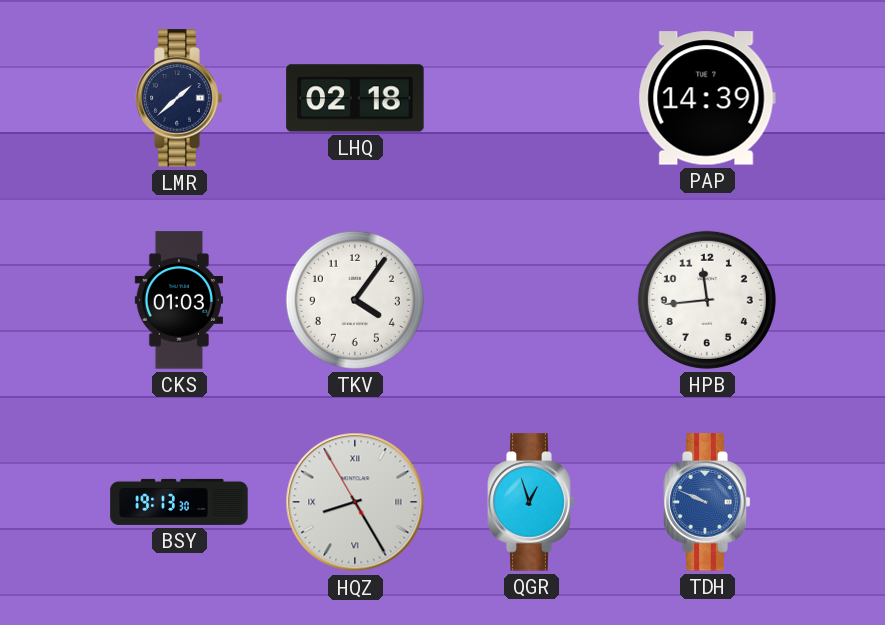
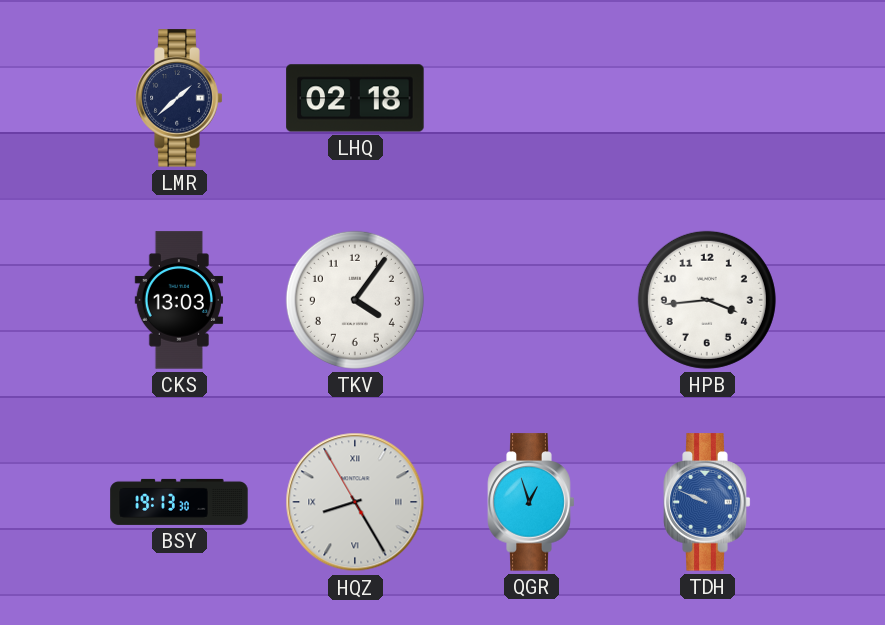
PAP: 14:39 -> none (707, 98)
CKS: 01:03 -> 13:03 (178, 300)
HPB: 11:44 -> 3:44 (707, 300)
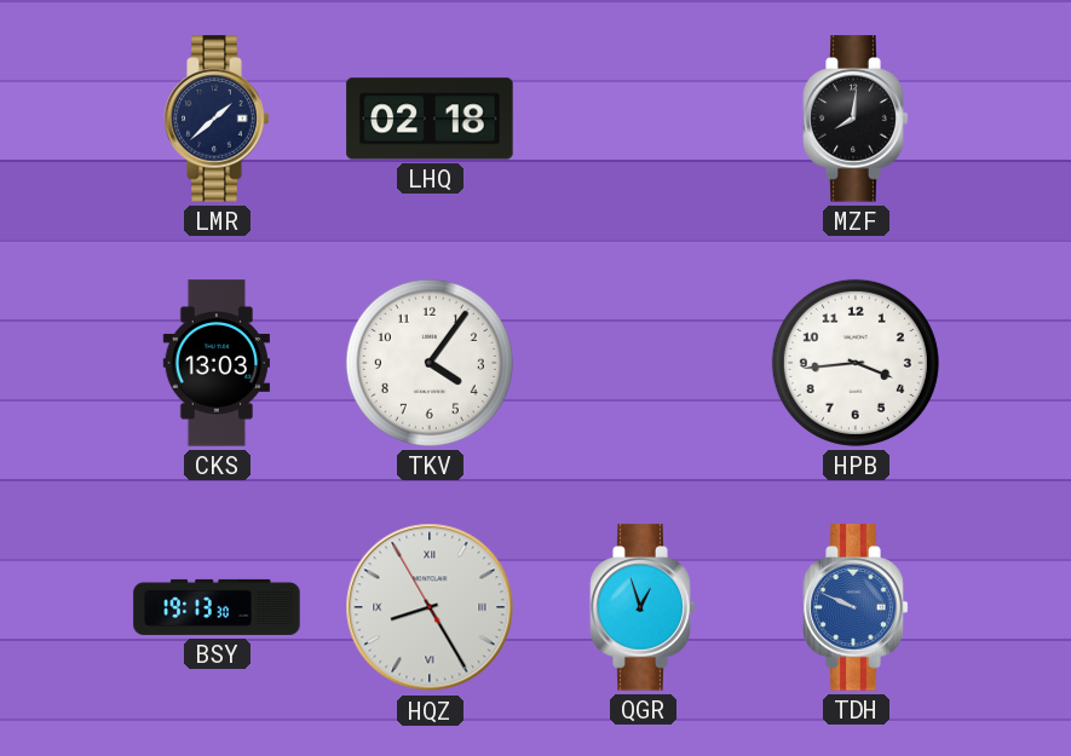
MZF: none -> 8:01 (856, 119)
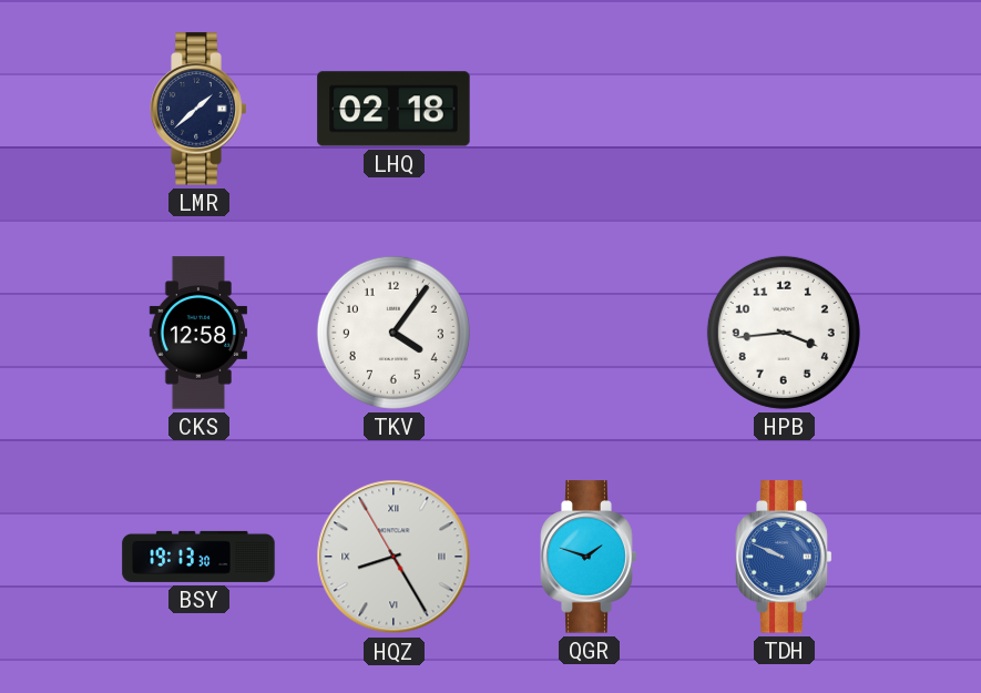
MZF: 8:01 -> none (856, 119)
CKS: 13:03 -> 12:58 (197, 333)
QGR: 12:57 -> 1:48 (589, 557)
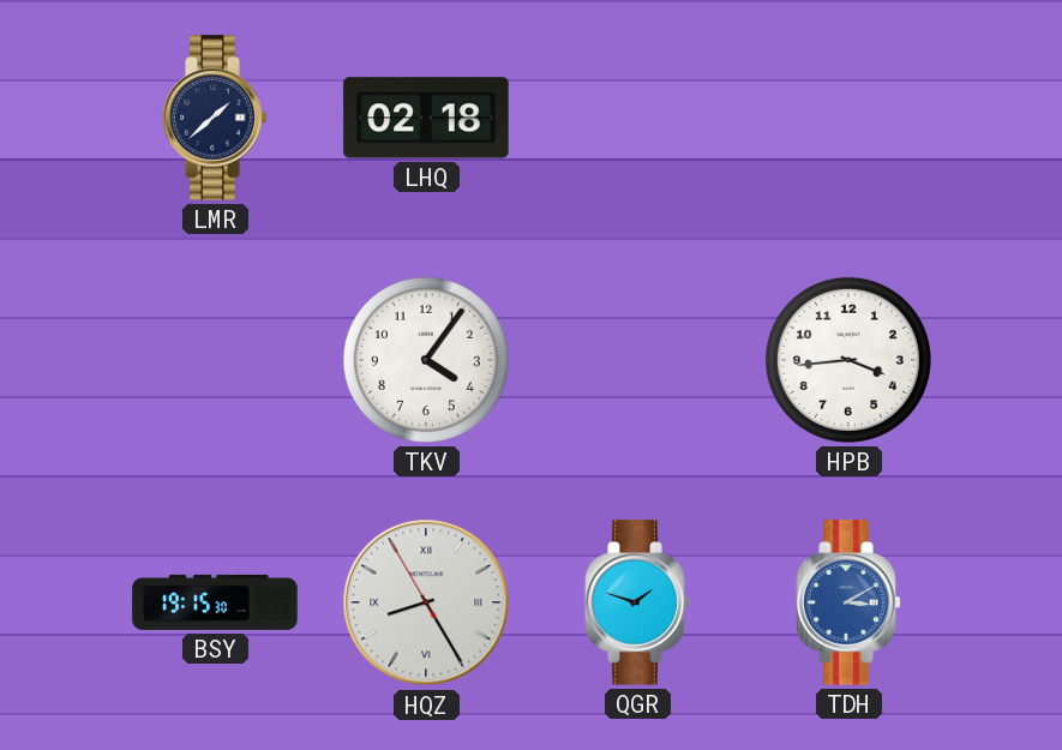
CKS: 12:58 -> none (197, 333)
BSY: 19:13 -> 19:15 (215, 602)
TDH: 9:49 -> 3:10 (848, 602)
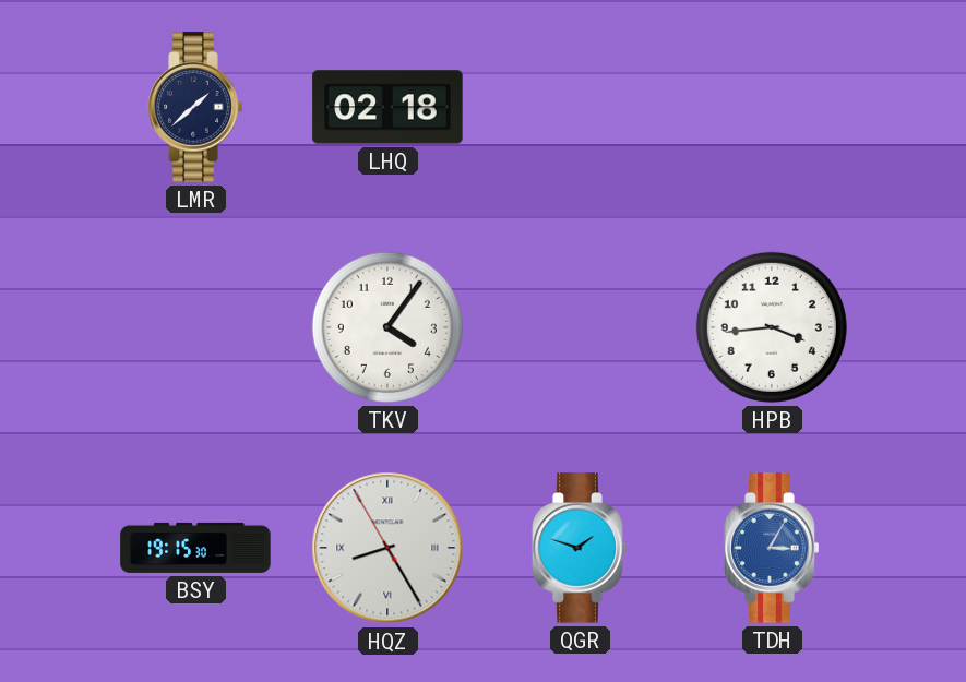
TDH: 3:10 -> 3:05 (772, 548)
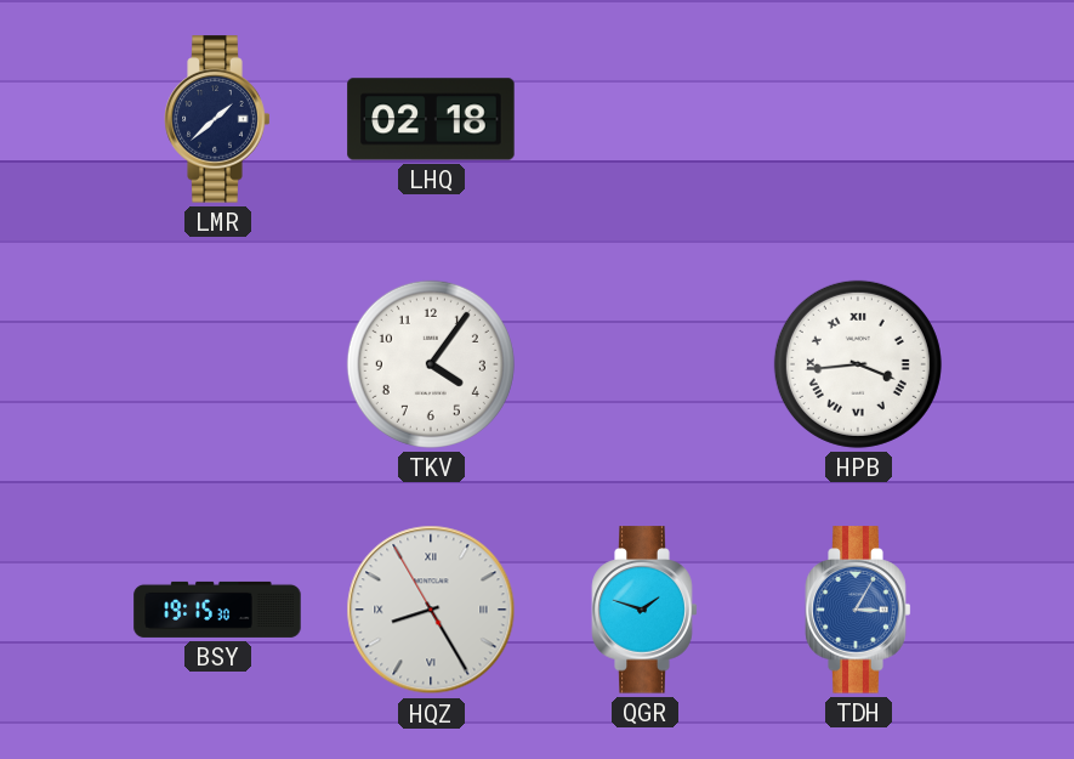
HPB numerals: Arabic -> Roman (858, 364)
